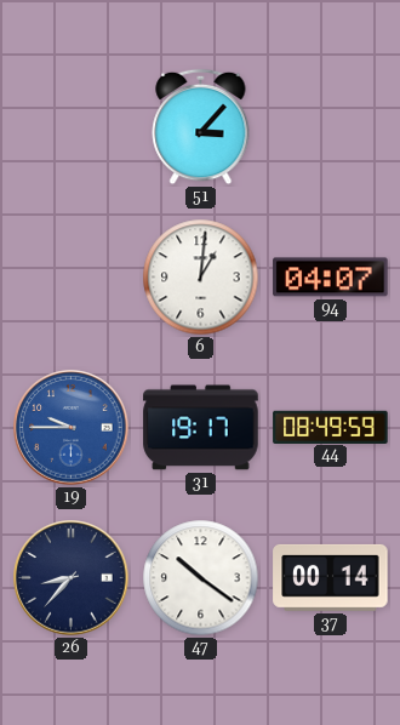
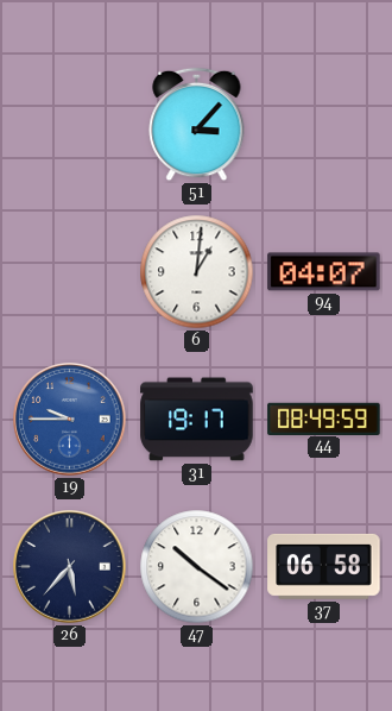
26: 8:37 -> 5:37 (70, 567)
37: 00:14 -> 06:58 (324, 566)
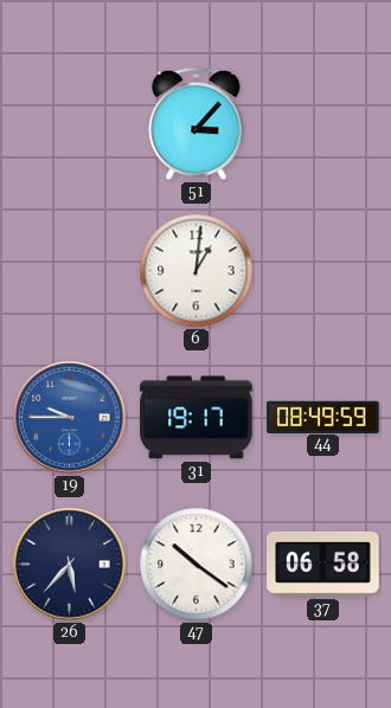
94: 04:07 -> none (324, 272)
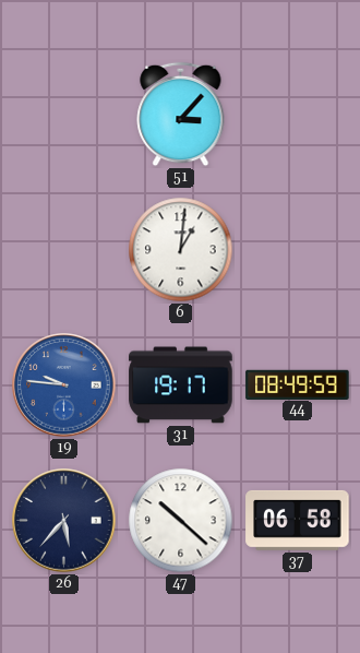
19: 9:45 -> 9:46 (64, 385)
47: 10:21 -> 10:22 (181, 521)
